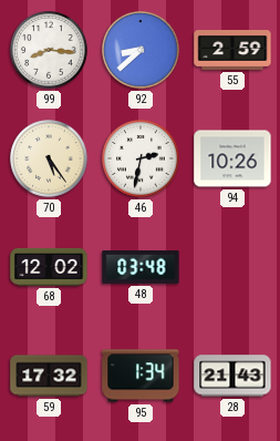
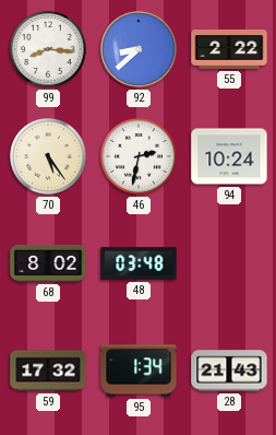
55: 2:59 -> 2:22 (229, 50)
94: 10:26 -> 10:24 (229, 156)
68: 12:02 -> 8:02 (48, 263)
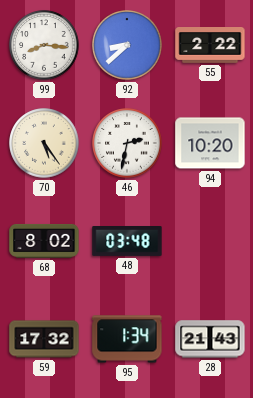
94: 10:24 -> 10:20 (210, 143)
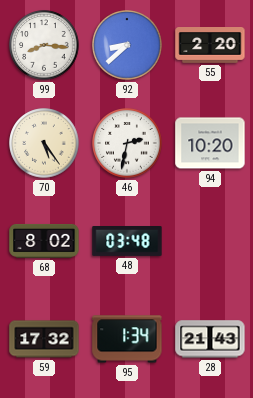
55: 2:22 -> 2:20 (210, 46)
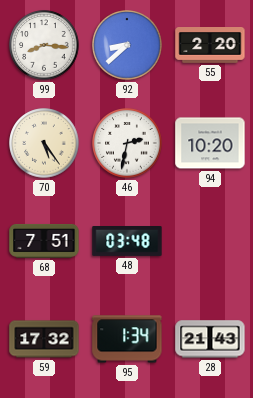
68: 8:02 -> 7:51 (44, 241)
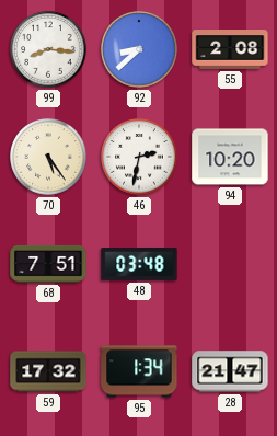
55: 2:20 -> 2:08 (230, 50)
28: 21:43 -> 21:47 (230, 371)
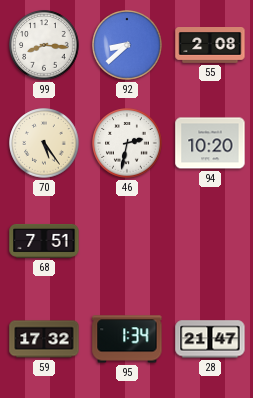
48: 03:48 -> none (139, 265)
